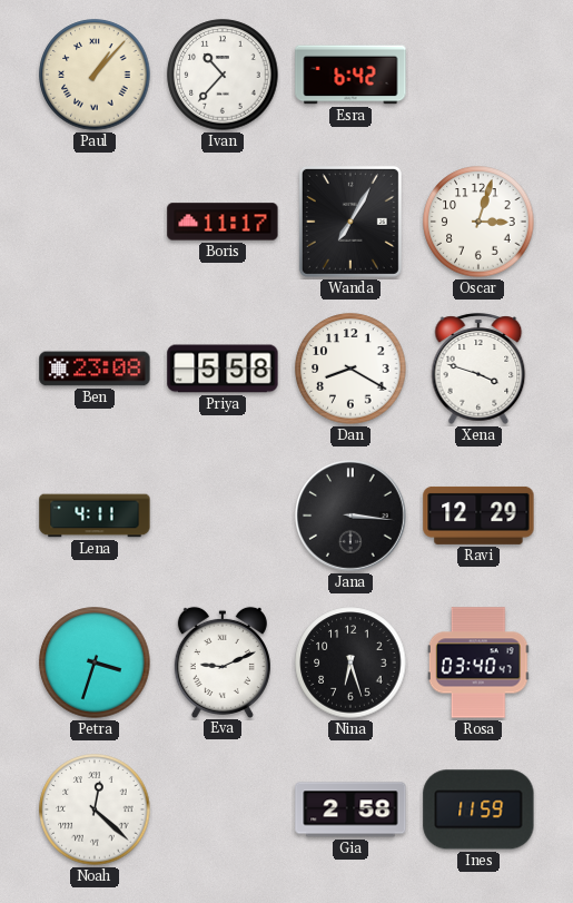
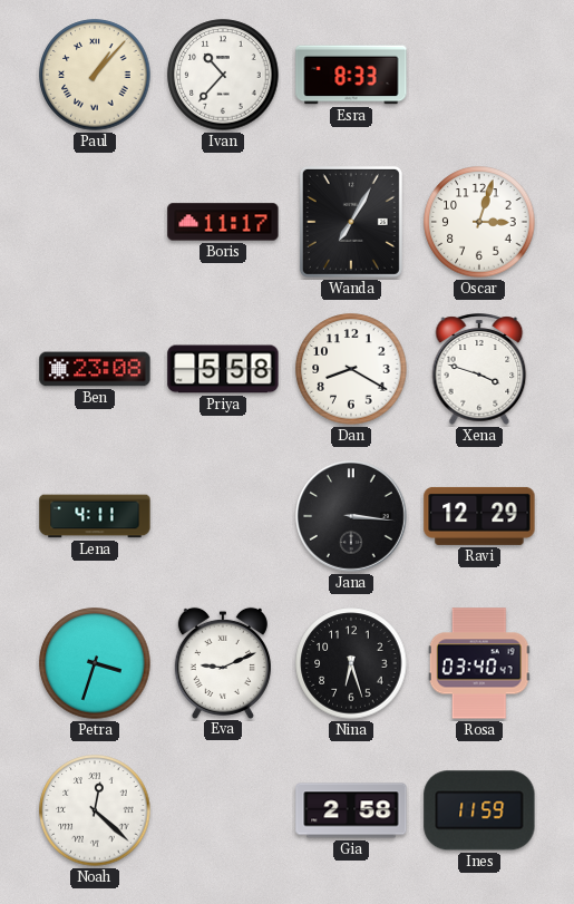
Esra: 6:42 -> 8:33 (351, 75)
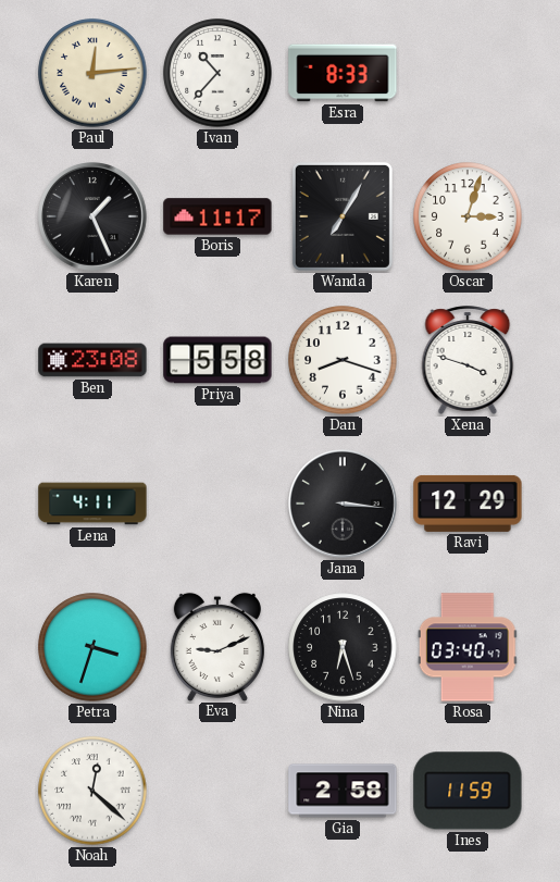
Paul: 1:07 -> 12:14 (92, 73)
Karen: none -> 1:26 (94, 218)
Dan: 8:20 -> 8:18 (343, 360)
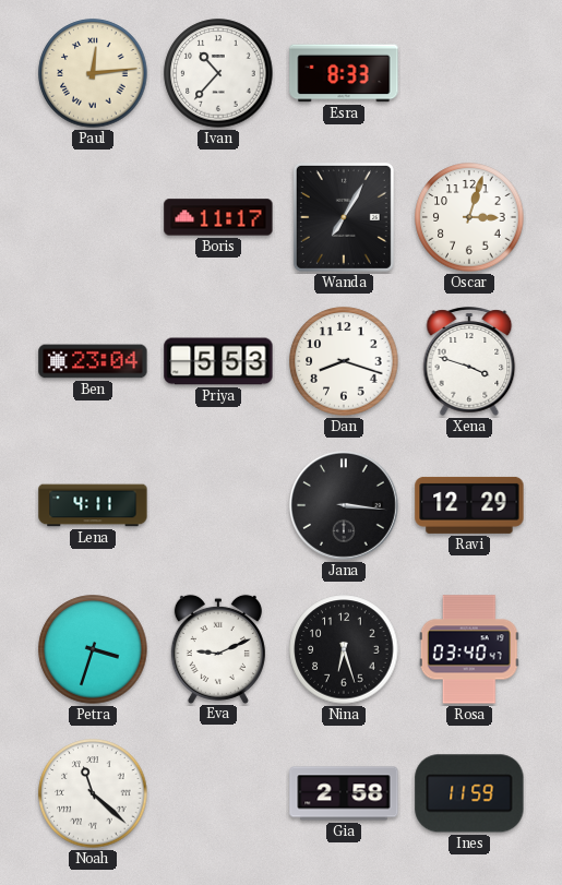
Karen: 1:26 -> none (94, 218)
Ben: 23:08 -> 23:04 (93, 361)
Priya: 5:58 -> 5:53 (218, 361)
Noah: 12:22 -> 11:22 (93, 793)
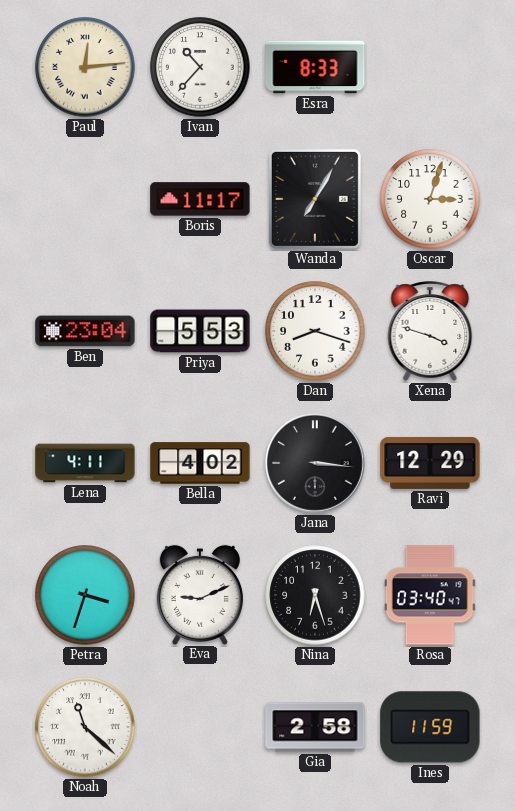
Bella: none -> 4:02 (200, 463)
